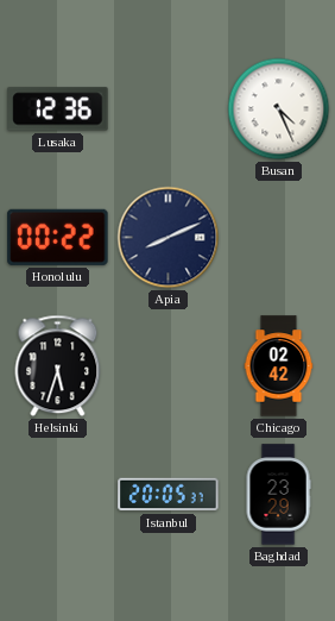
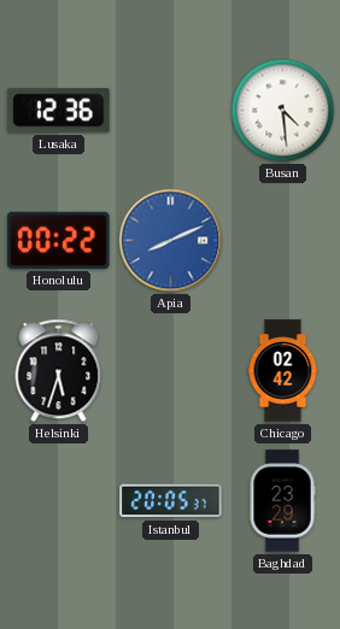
Busan: 4:26 -> 4:29 (283, 111)
Apia dial: navy -> blue (171, 241)
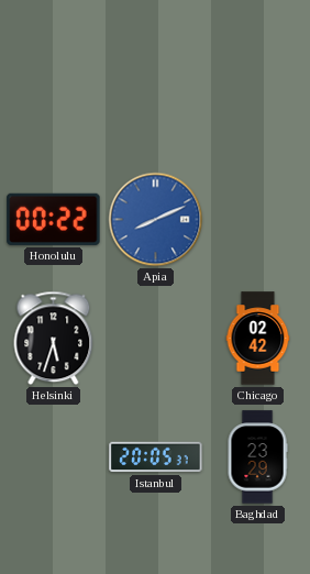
Lusaka: 12:36 -> none (59, 111)
Busan: 4:29 -> none (283, 111)
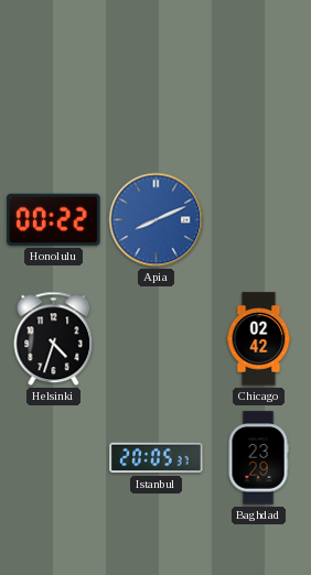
Helsinki: 5:33 -> 4:33 (54, 339)
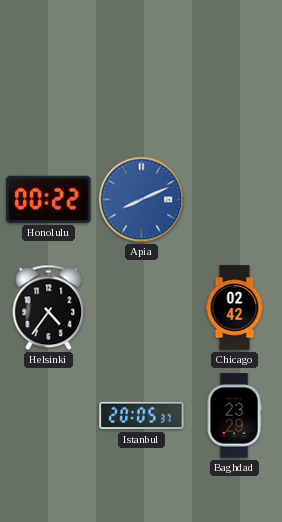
Helsinki: 4:33 -> 4:36 (49, 308)
